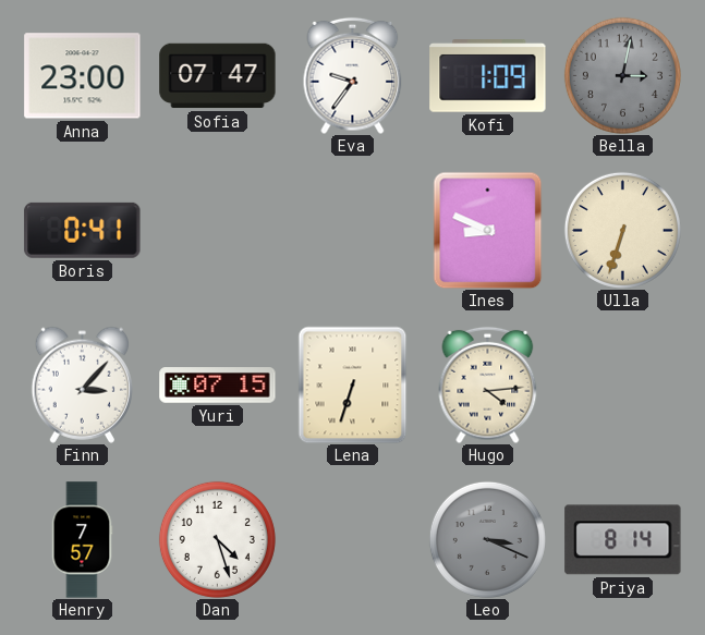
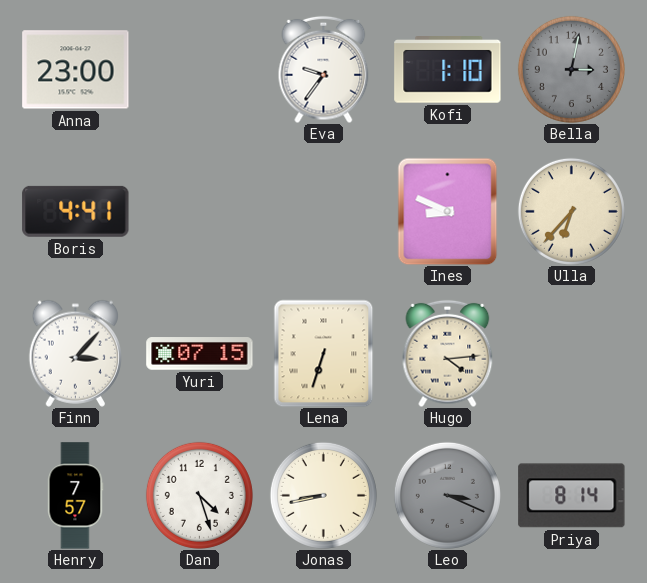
Sofia: 07:47 -> none (218, 76)
Kofi: 1:09 -> 1:10 (448, 70)
Boris: 0:41 -> 4:41 (76, 211)
Ulla: 6:33 -> 6:37 (571, 211)
Jonas: none -> 8:43 (323, 495)
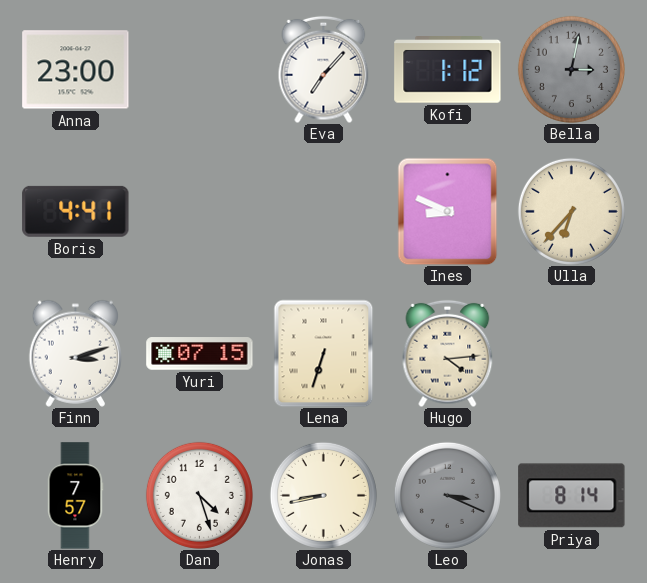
Eva: 9:36 -> 7:07 (324, 69)
Kofi: 1:10 -> 1:12 (448, 70)
Finn: 3:07 -> 3:12 (75, 353)
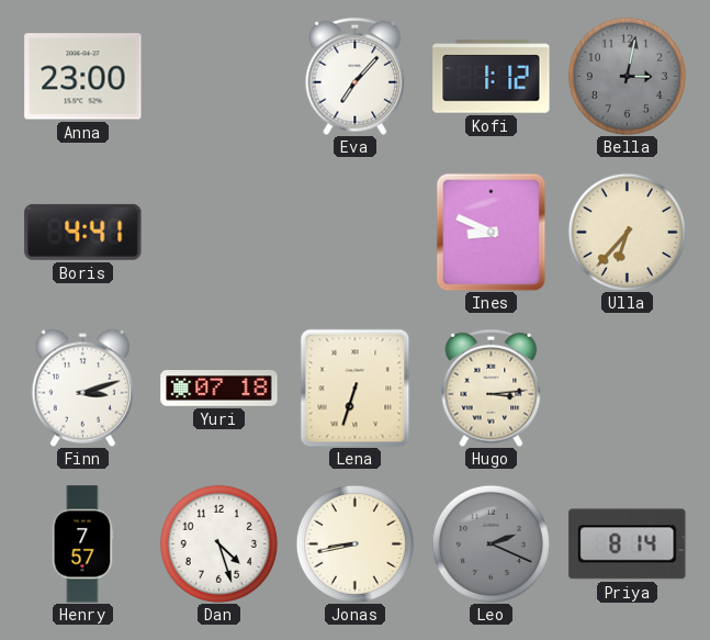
Yuri: 07:15 -> 07:18 (219, 389)
Hugo: 4:14 -> 3:14 (492, 388)
Leo: 3:19 -> 2:19 (491, 543)
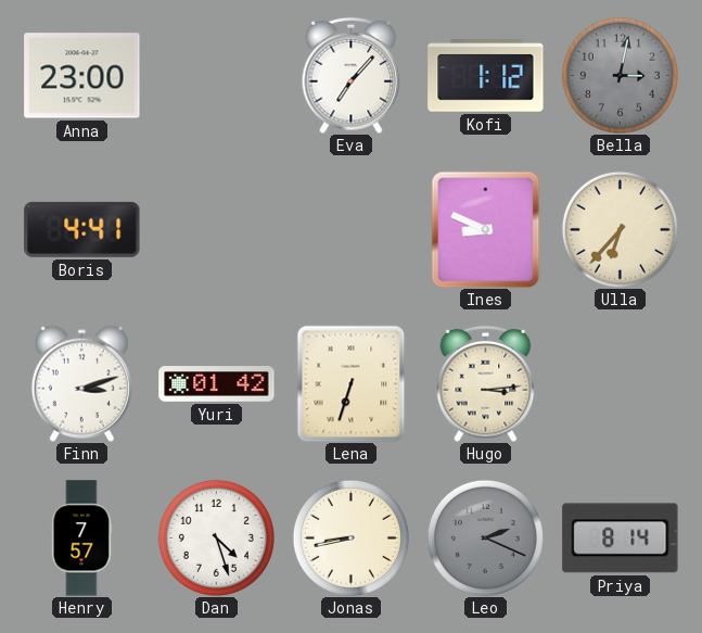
Yuri: 07:18 -> 01:42 (217, 384)
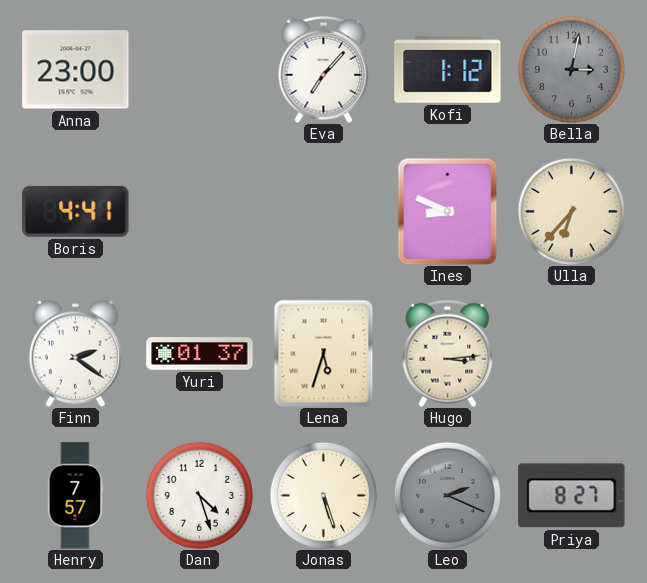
Finn: 3:12 -> 2:21 (75, 353)
Yuri: 01:42 -> 01:37 (200, 354)
Lena: 6:33 -> 5:33 (324, 353)
Jonas: 8:43 -> 5:27 (323, 495)
Priya: 8:14 -> 8:27 (572, 496)
